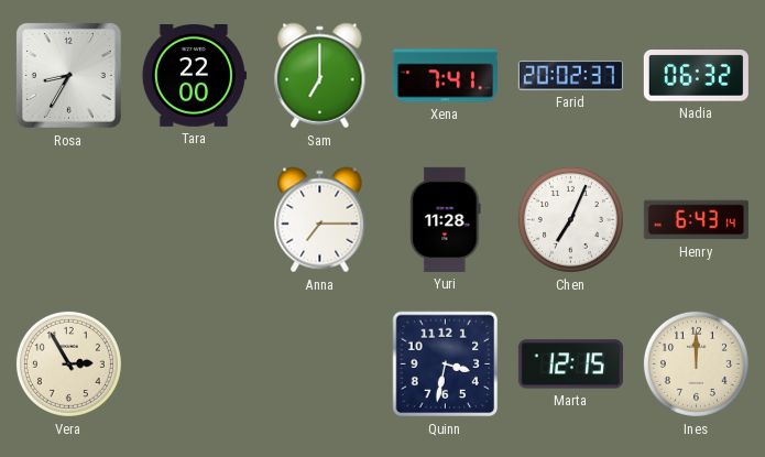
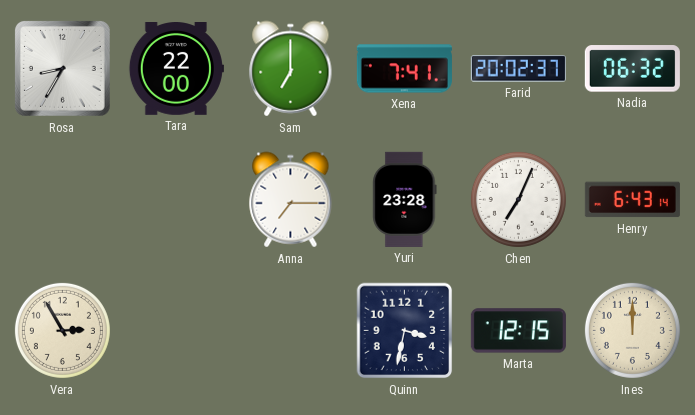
Yuri: 11:28 -> 23:28 (405, 199)
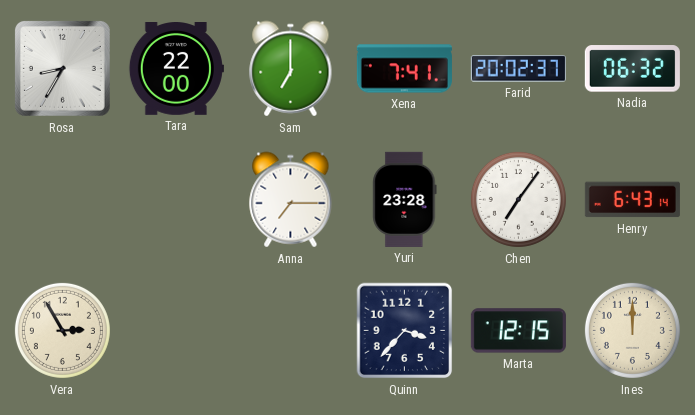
Chen: 7:04 -> 7:06 (518, 199)
Quinn: 3:32 -> 3:37 (405, 331)
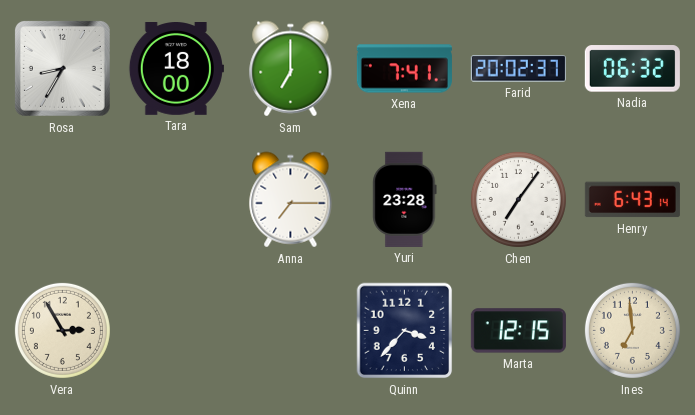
Tara: 22:00 -> 18:00 (176, 69)
Ines: 12:00 -> 6:59 (632, 330)
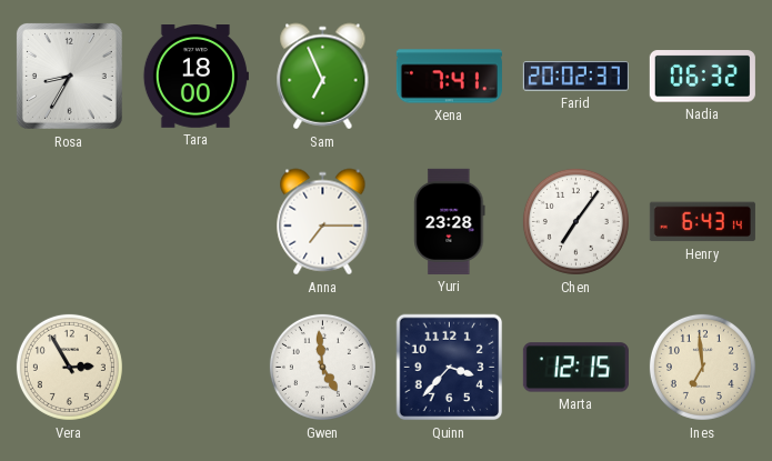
Sam: 7:00 -> 6:56 (323, 77)
Gwen: none -> 4:59 (322, 367)
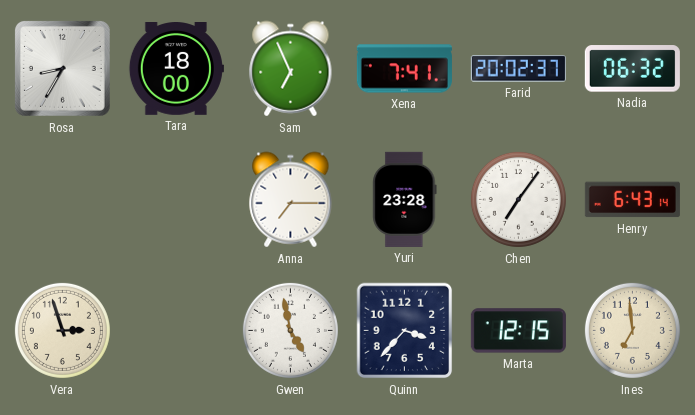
Vera: 2:55 -> 2:57 (62, 330)
Gwen: 4:59 -> 4:58 (290, 330)
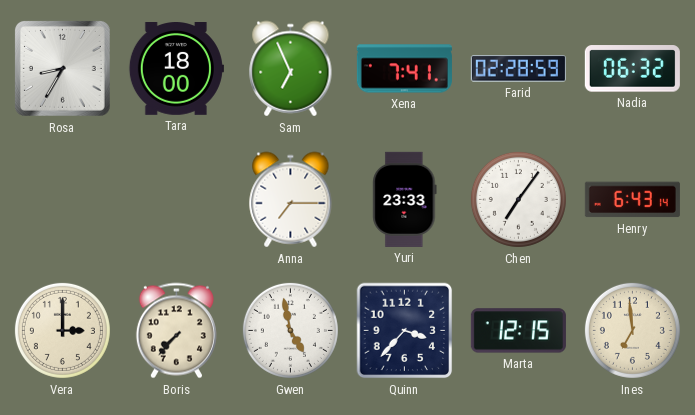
Farid: 20:02 -> 02:28 (518, 69)
Yuri: 23:28 -> 23:33 (405, 199)
Vera: 2:57 -> 3:00 (62, 330)
Boris: none -> 7:37 (176, 331)
